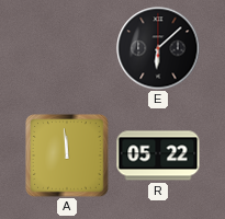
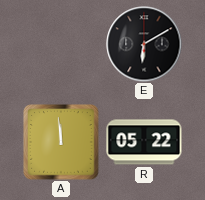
E: 6:08 -> 6:10 (144, 44)
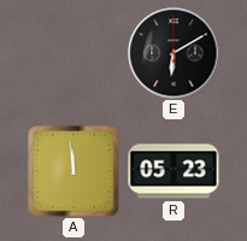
R: 05:22 -> 05:23 (174, 171)
